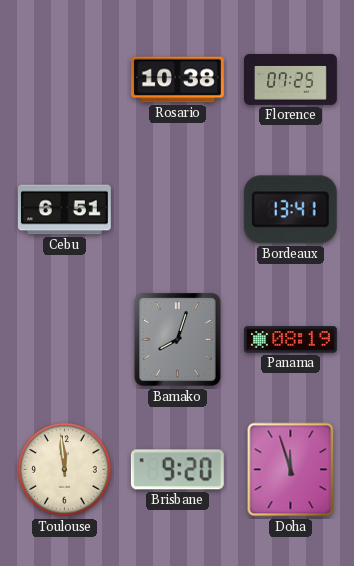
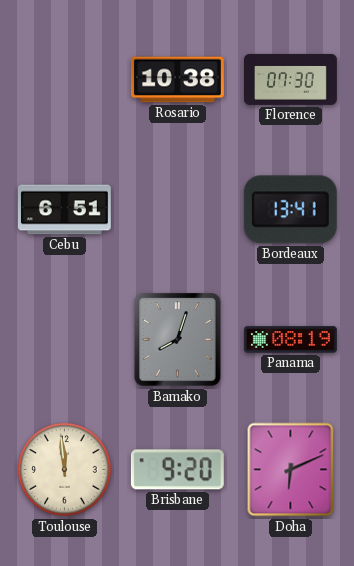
Florence: 07:25 -> 07:30 (291, 79)
Doha: 11:57 -> 6:11 (291, 470)
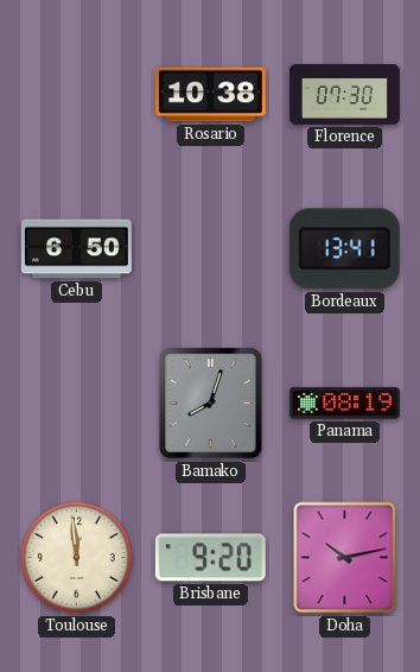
Cebu: 6:51 -> 6:50 (76, 249)
Doha: 6:11 -> 10:13 (345, 558)
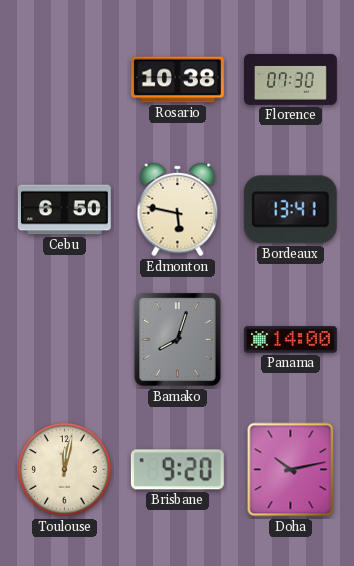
Edmonton: none -> 5:47 (178, 210)
Panama: 08:19 -> 14:00 (291, 340)
Toulouse: 11:59 -> 12:02 (65, 470)
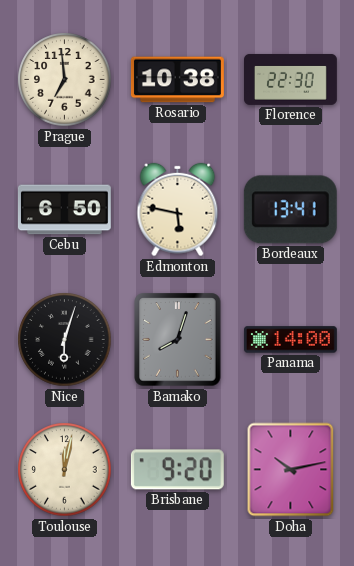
Prague: none -> 6:59 (65, 80)
Florence: 07:30 -> 22:30 (291, 79)
Nice: none -> 6:03 (65, 340)
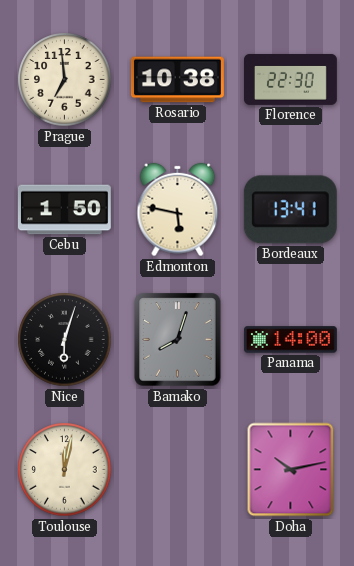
Cebu: 6:50 -> 1:50 (64, 210)
Brisbane: 9:20 -> none (177, 470)
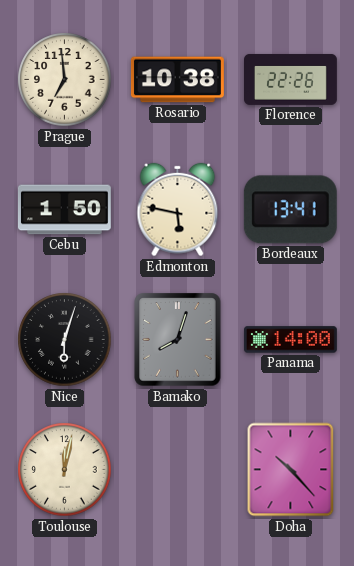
Florence: 22:30 -> 22:26 (291, 79)
Doha: 10:13 -> 10:23 (291, 470)
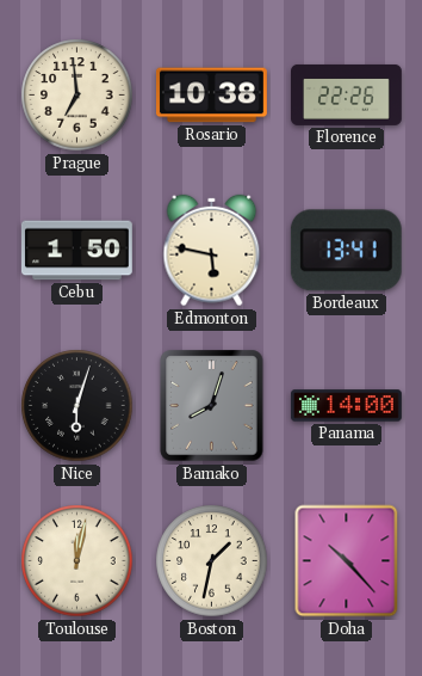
Boston: none -> 1:32 (212, 561)
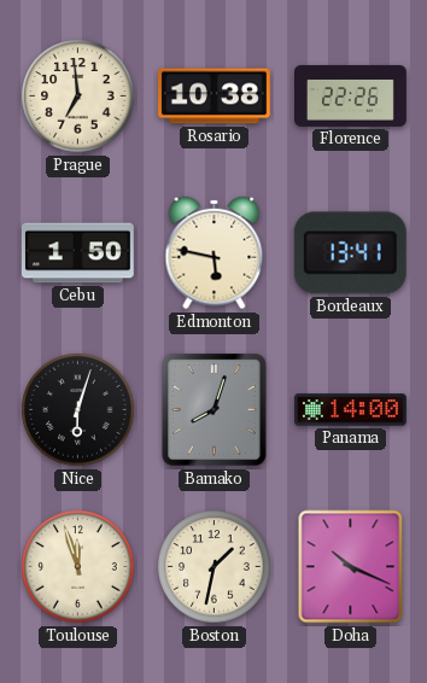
Toulouse: 12:02 -> 11:57 (78, 567)
Doha: 10:23 -> 10:19 (351, 567)
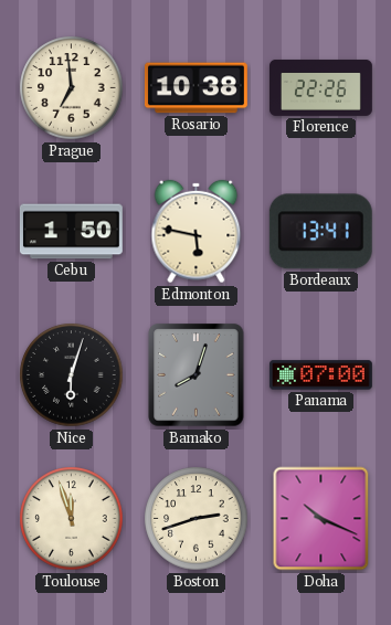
Panama: 14:00 -> 07:00 (321, 375)
Boston: 1:32 -> 2:42 (197, 519)
